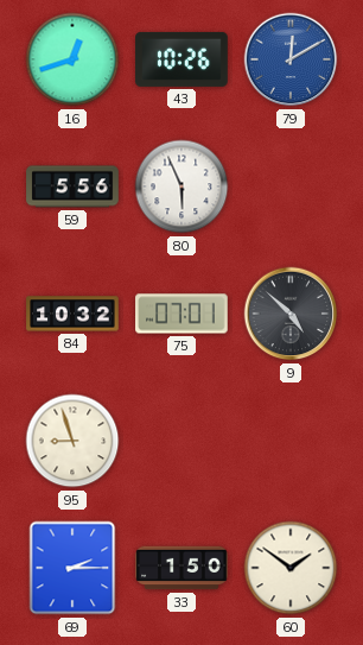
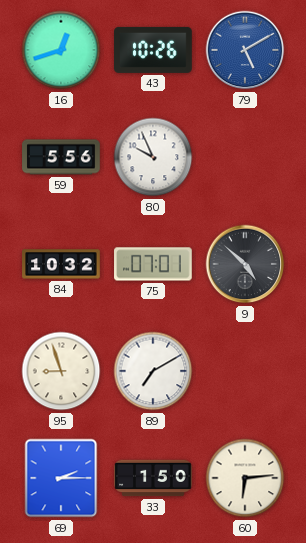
79: 12:10 -> 5:10 (245, 50)
80: 5:56 -> 9:56 (153, 157)
89: none -> 7:10 (153, 371)
60: 1:51 -> 6:14 (245, 478)
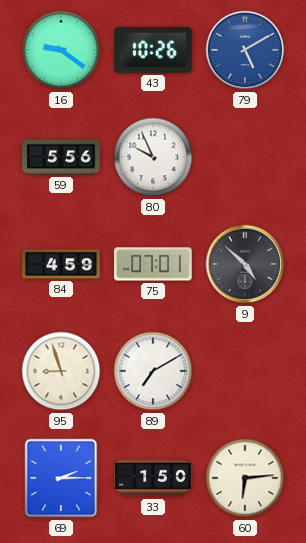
16: 12:42 -> 9:21 (61, 50)
84: 10:32 -> 4:59 (61, 264)
